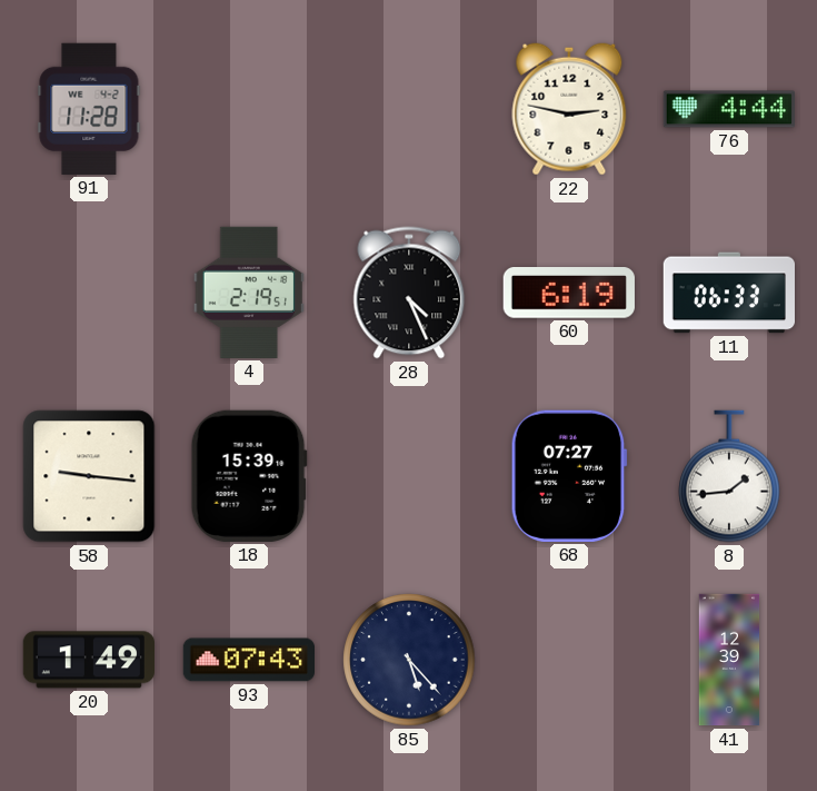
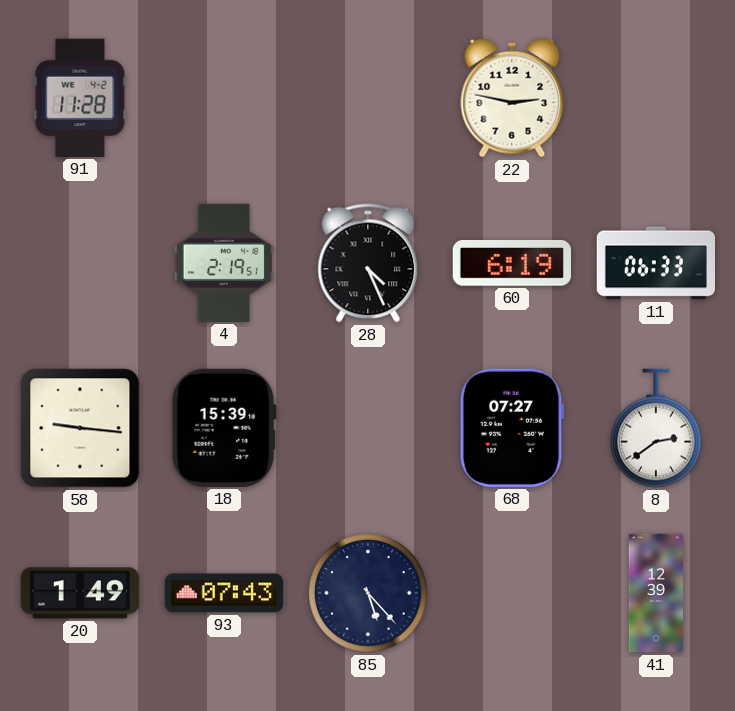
76: 4:44 -> none (728, 109)
8: 1:44 -> 2:39 (656, 428)
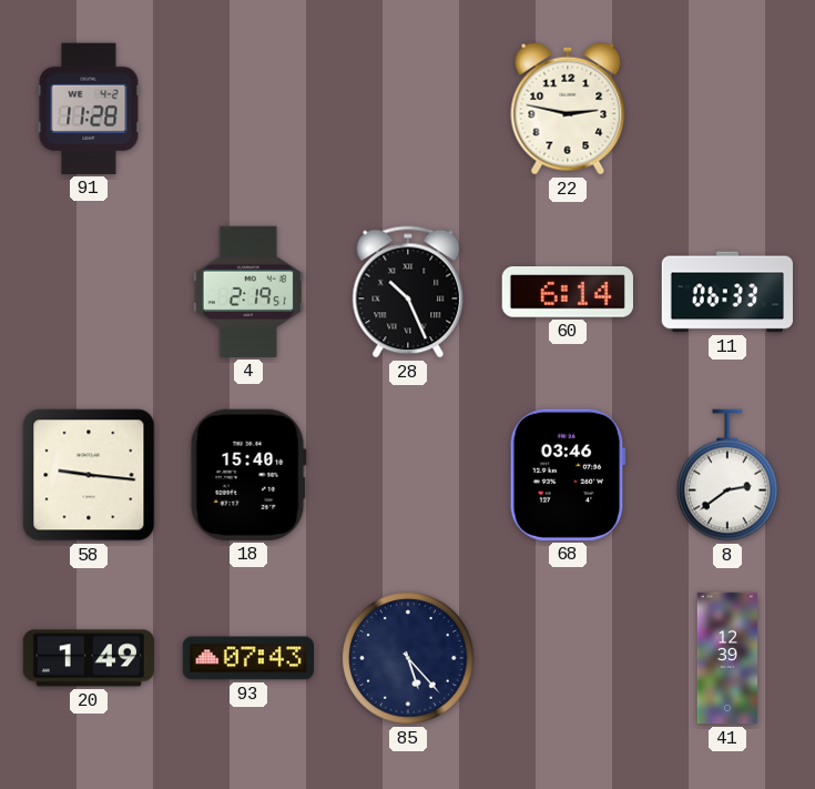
28: 4:26 -> 10:26 (408, 292)
60: 6:19 -> 6:14 (568, 292)
18: 15:39 -> 15:40 (248, 475)
68: 07:27 -> 03:46 (568, 475)
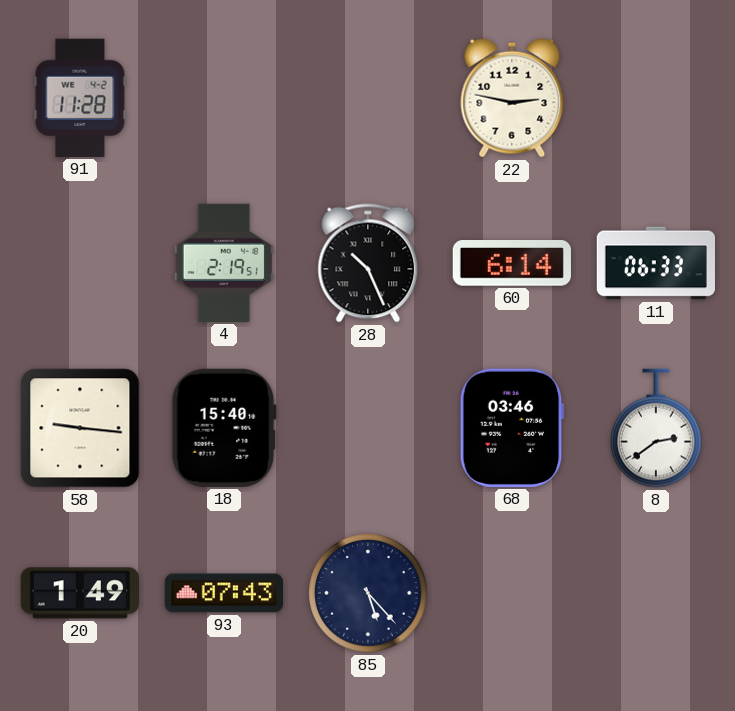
41: 12:39 -> none (727, 658)
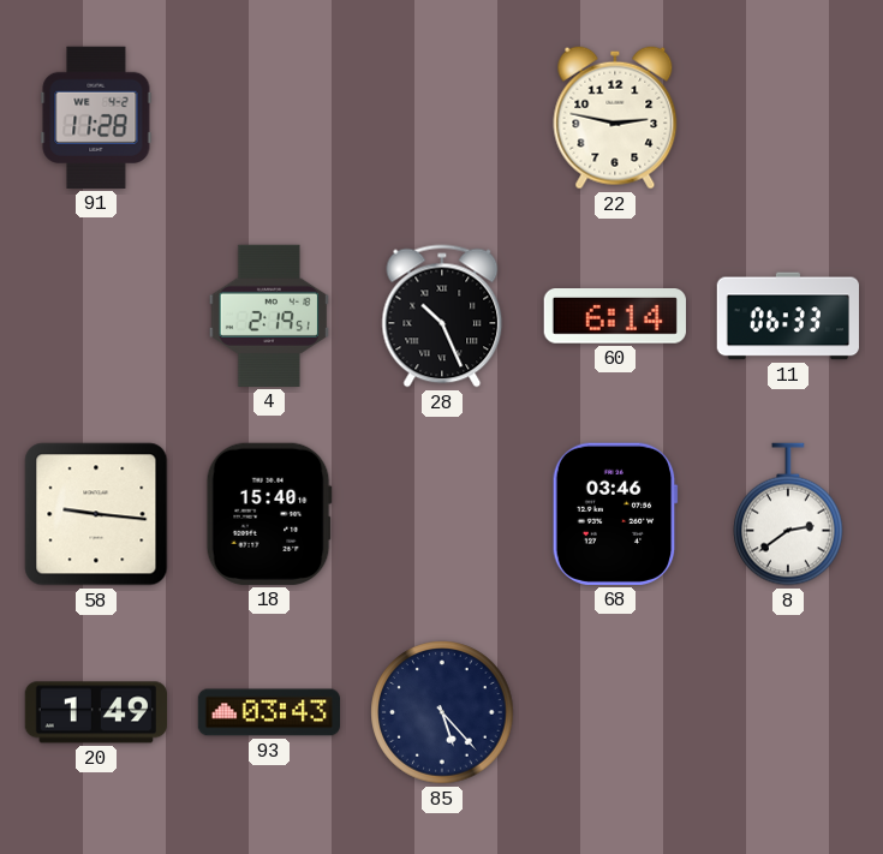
93: 07:43 -> 03:43 (268, 712)
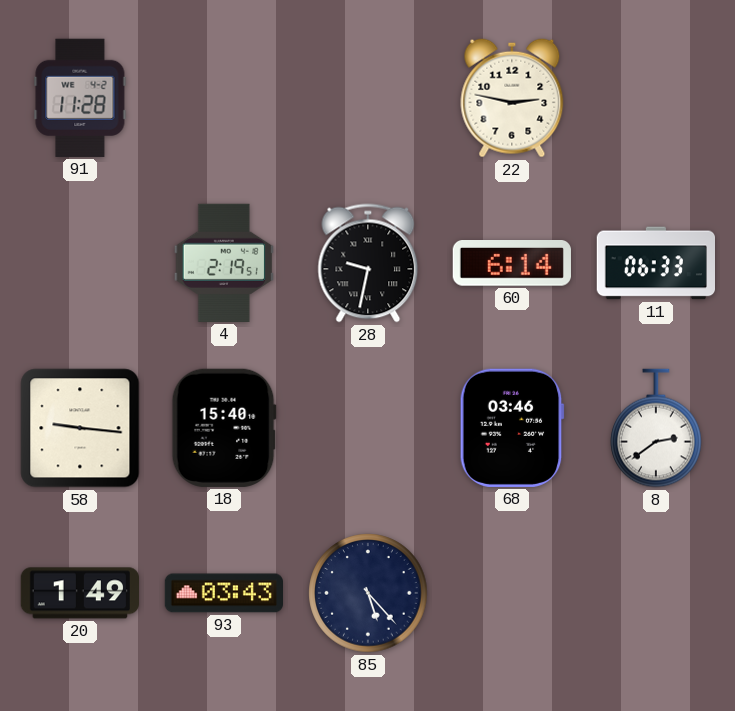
28: 10:26 -> 9:32 (368, 263)
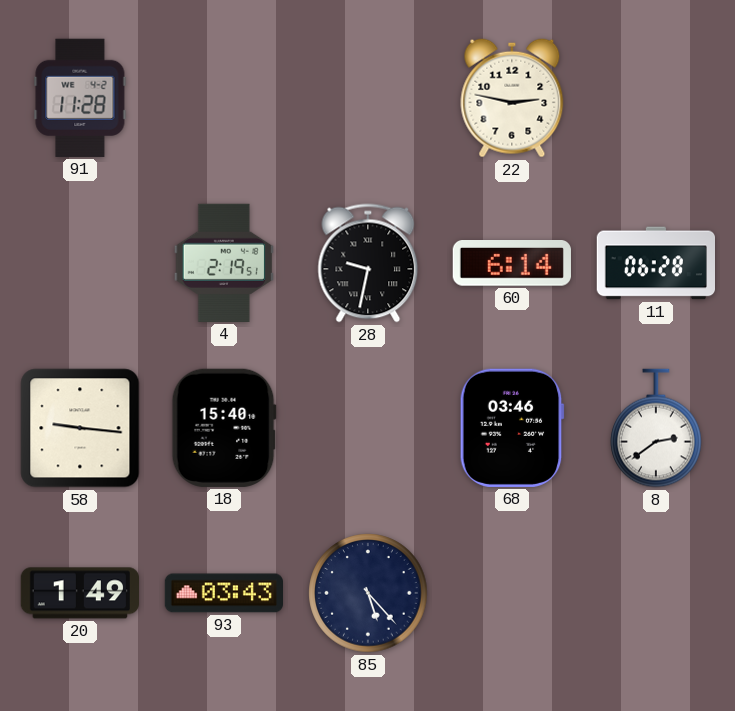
11: 06:33 -> 06:28 (655, 263)
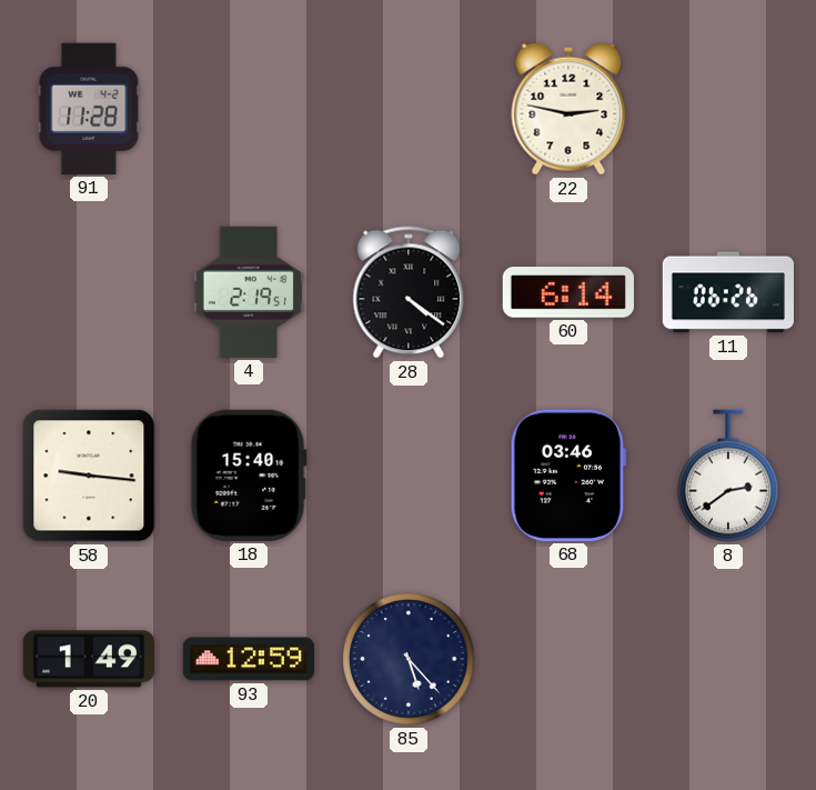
28: 9:32 -> 4:21 (409, 292)
11: 06:28 -> 06:26 (727, 292)
93: 03:43 -> 12:59 (248, 659)
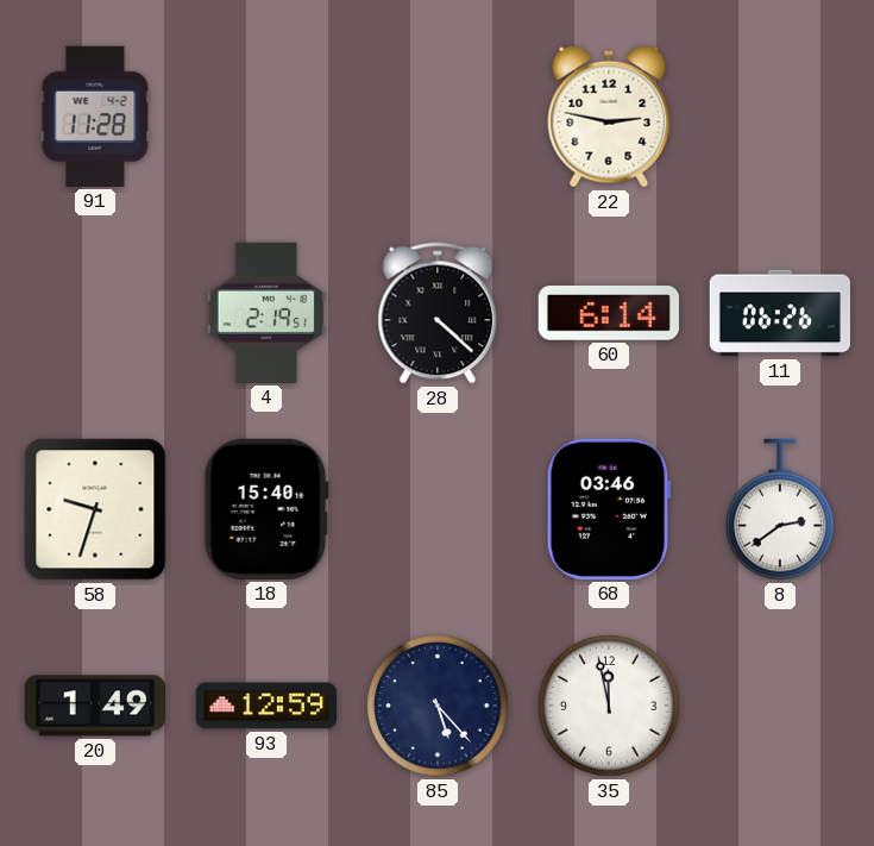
28: 4:21 -> 4:22 (438, 313)
58: 9:16 -> 9:33 (95, 509)
35: none -> 11:58 (609, 706)
